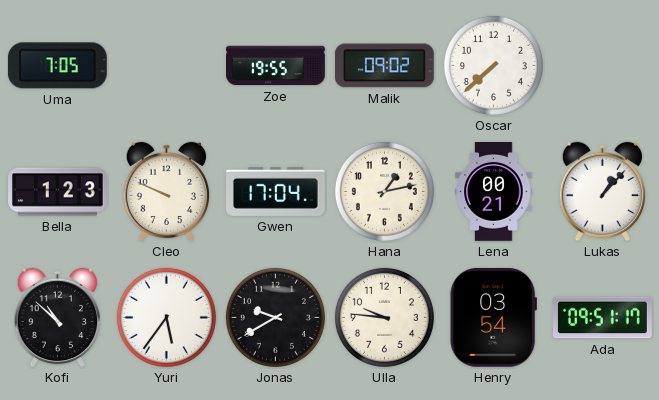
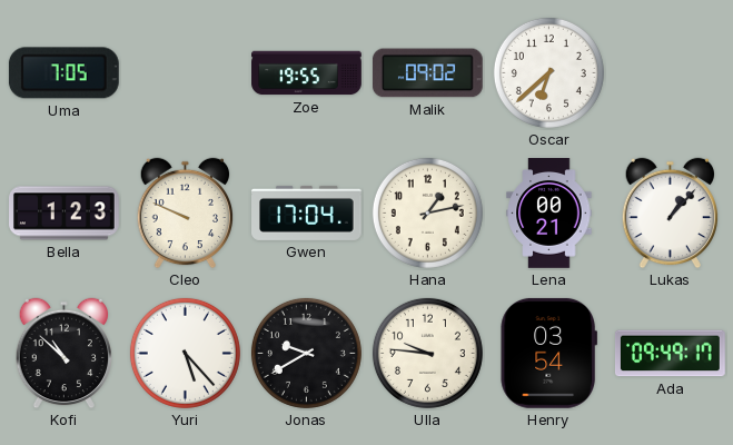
Oscar: 7:38 -> 6:38 (548, 72)
Yuri: 5:36 -> 5:23 (185, 353)
Ada: 09:51 -> 09:49 (671, 354)
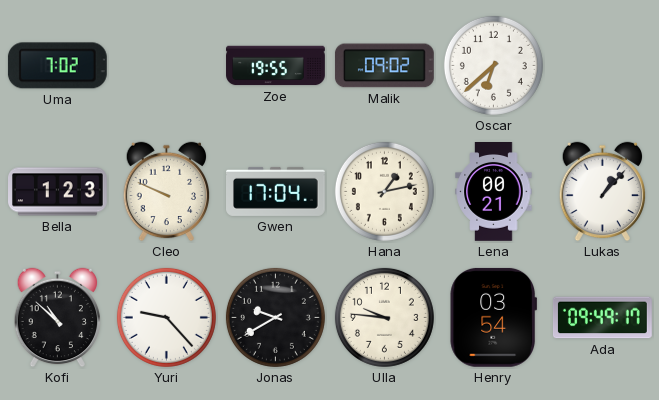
Uma: 7:05 -> 7:02 (57, 66)
Yuri: 5:23 -> 9:23 (166, 317)
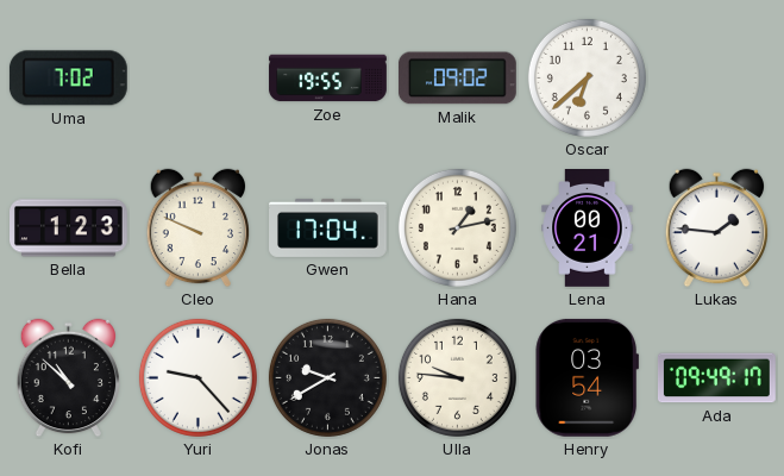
Lukas: 1:07 -> 1:46 (716, 228)
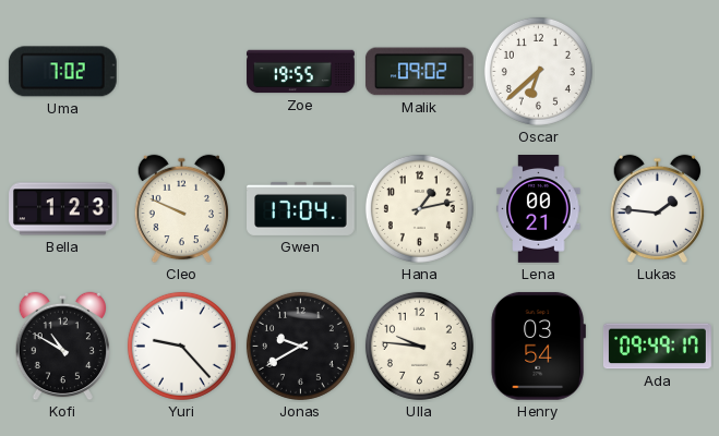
Kofi: 10:52 -> 10:50 (62, 347)
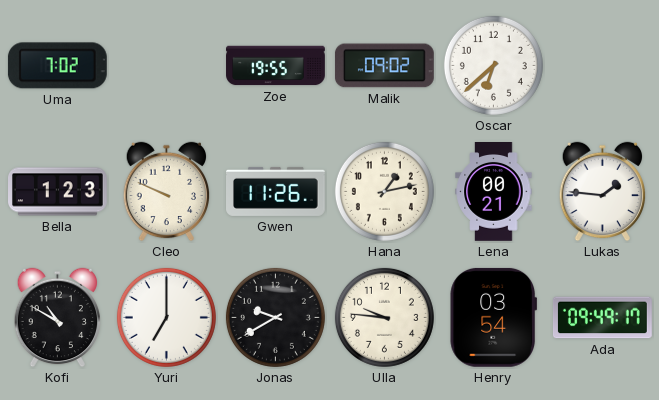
Gwen: 17:04 -> 11:26 (276, 191)
Yuri: 9:23 -> 7:00 (166, 317)
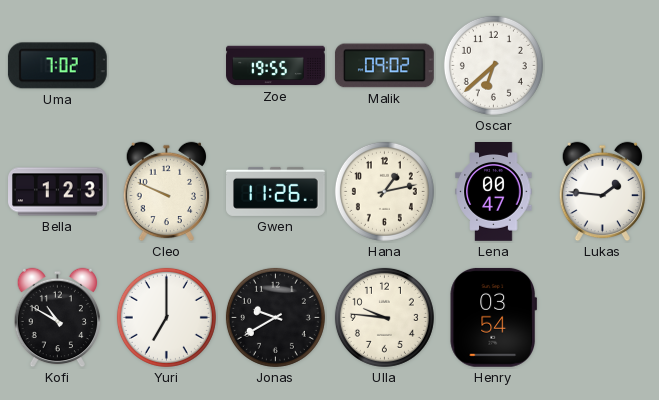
Lena: 00:21 -> 00:47 (494, 192)
Ada: 09:49 -> none (603, 318)
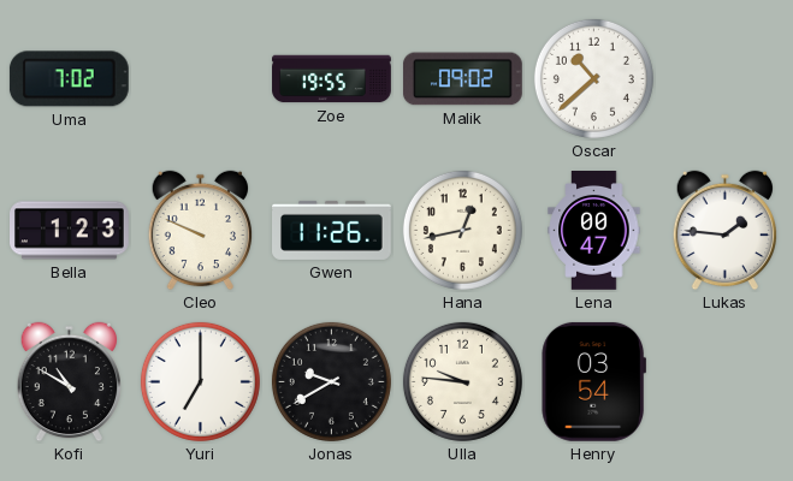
Oscar: 6:38 -> 10:38 (593, 78)
Hana: 1:13 -> 12:43 (462, 230)
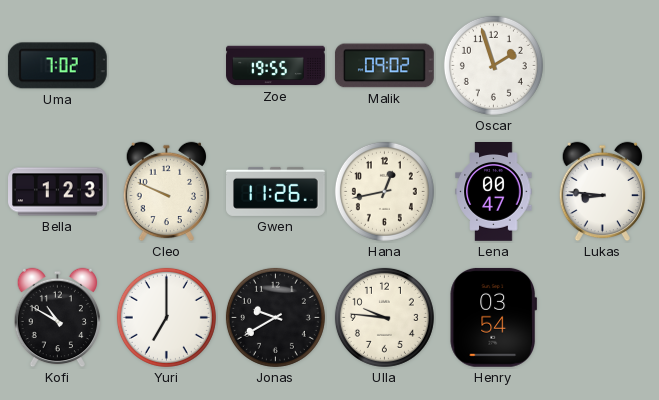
Oscar: 10:38 -> 1:57 (493, 65)
Lukas: 1:46 -> 8:46 (602, 192)
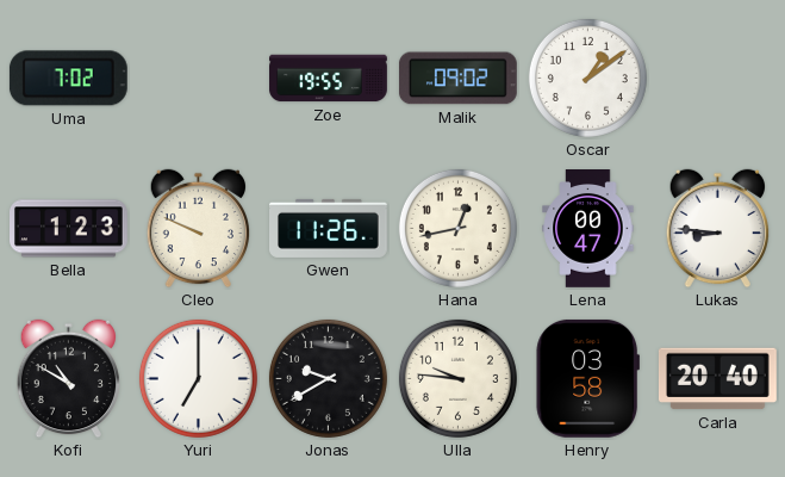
Oscar: 1:57 -> 1:09 (587, 78)
Henry: 03:54 -> 03:58 (587, 378)
Carla: none -> 20:40 (717, 379)
